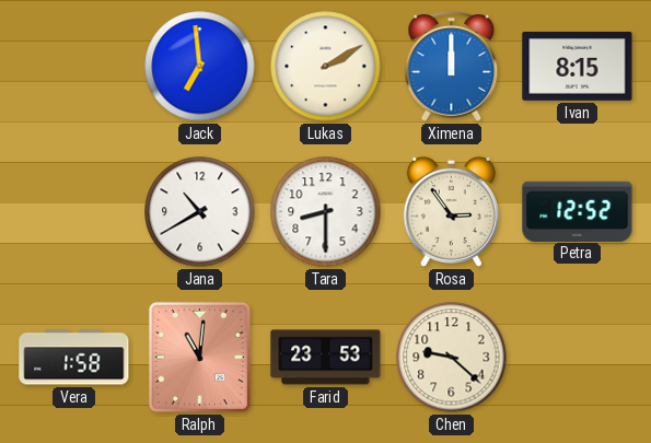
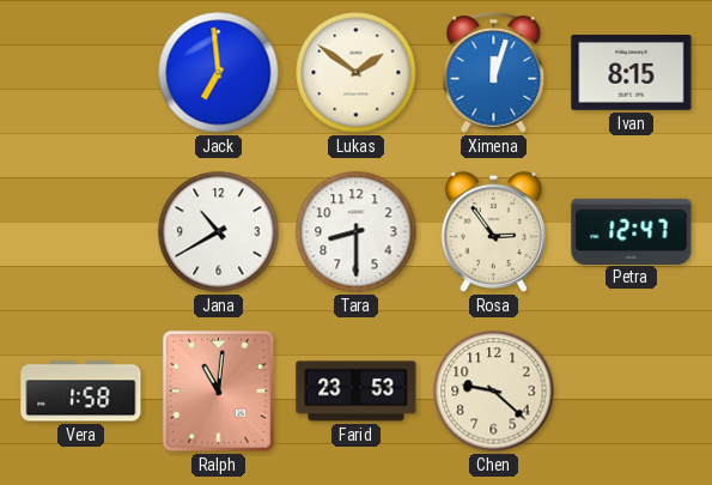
Lukas: 2:10 -> 1:51 (357, 73)
Ximena: 12:00 -> 12:03 (494, 73)
Petra: 12:52 -> 12:47 (632, 231)
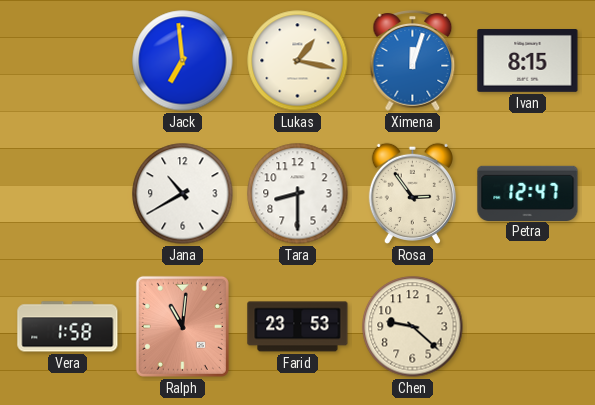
Lukas: 1:51 -> 1:17 (298, 61)
